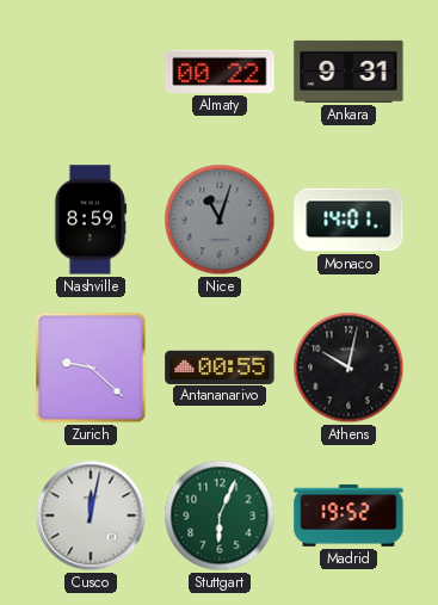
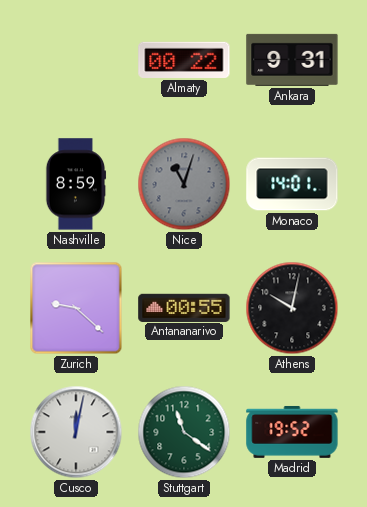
Stuttgart: 6:04 -> 11:21 (184, 432)
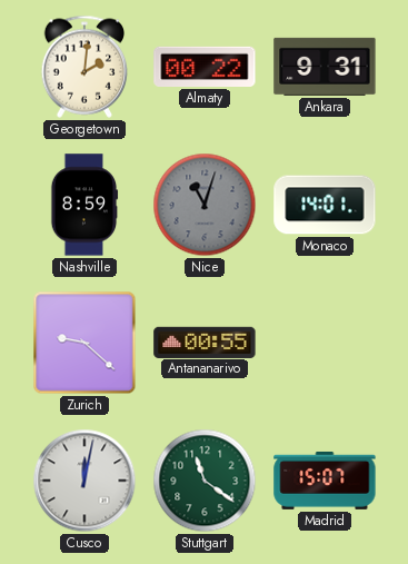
Georgetown: none -> 2:01 (84, 67)
Athens: 10:02 -> none (292, 308)
Madrid: 19:52 -> 15:07 (325, 481)
